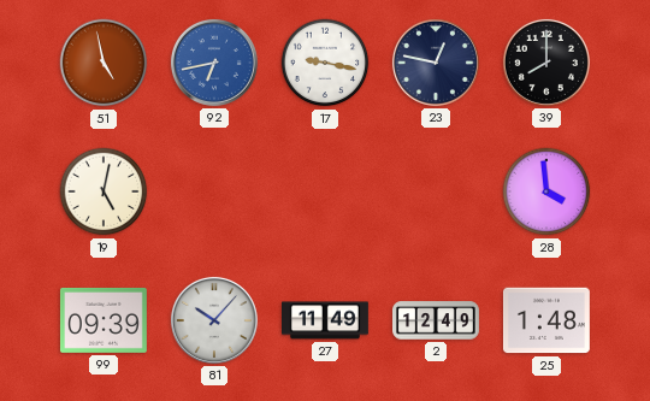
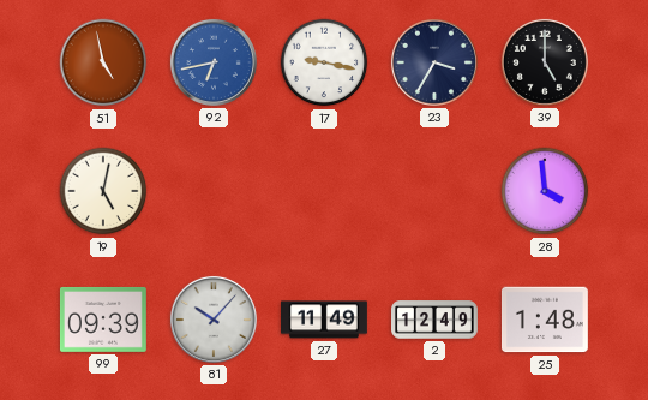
23: 12:47 -> 3:35 (434, 62)
39: 8:00 -> 5:00 (545, 62)
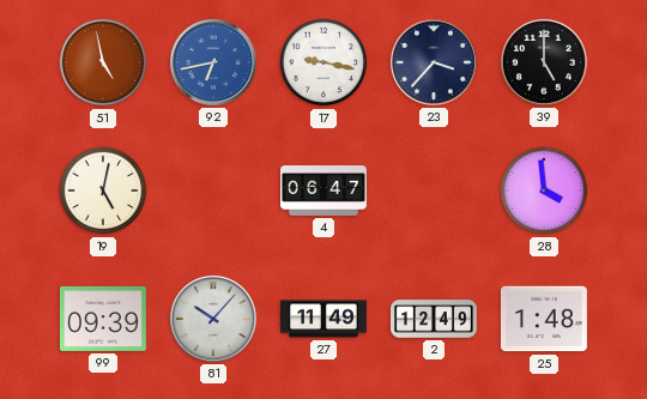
23: 3:35 -> 3:37 (434, 62)
4: none -> 06:47 (325, 192)
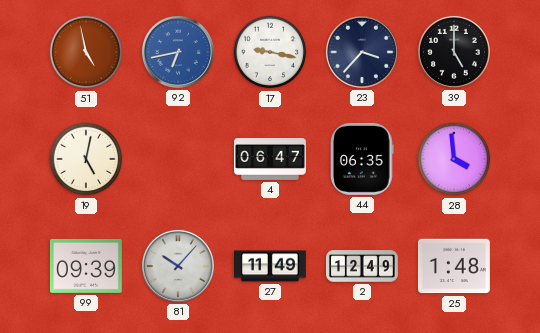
44: none -> 06:35 (363, 159)
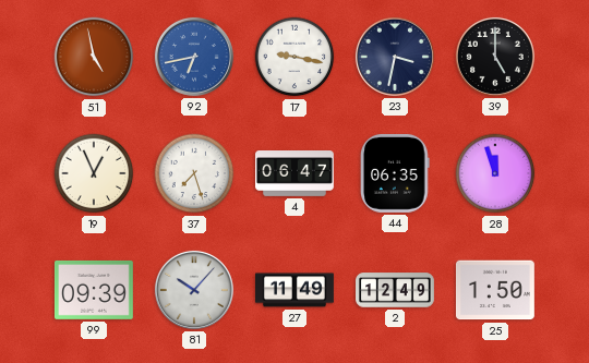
23: 3:37 -> 3:32 (395, 57)
19: 5:02 -> 12:56 (94, 173)
37: none -> 7:27 (194, 173)
28: 3:59 -> 11:57 (495, 173)
25: 1:48 -> 1:50 (495, 290)
